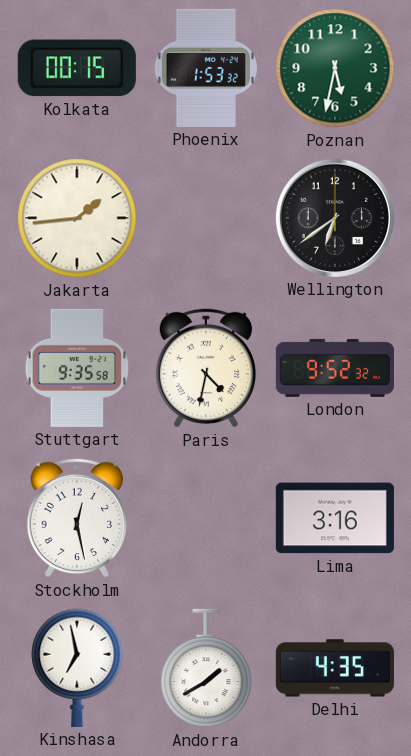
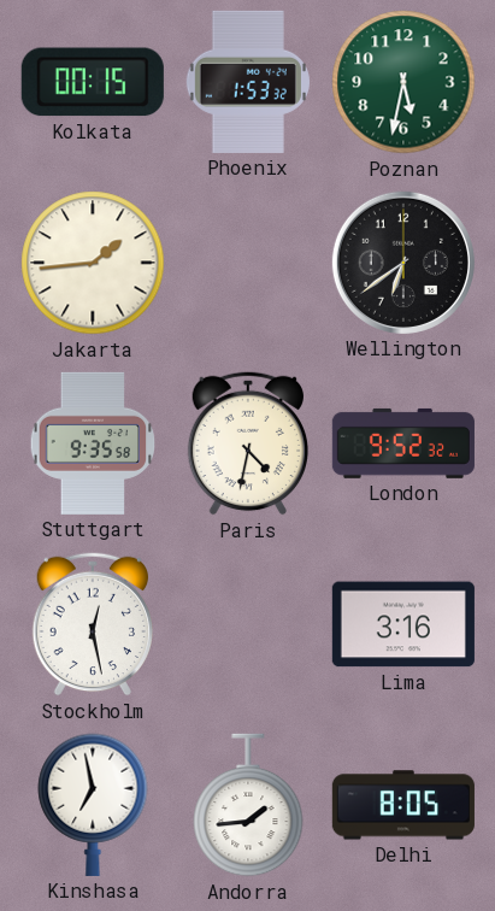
Andorra: 1:40 -> 1:44 (248, 805)
Delhi: 4:35 -> 8:05 (403, 805)
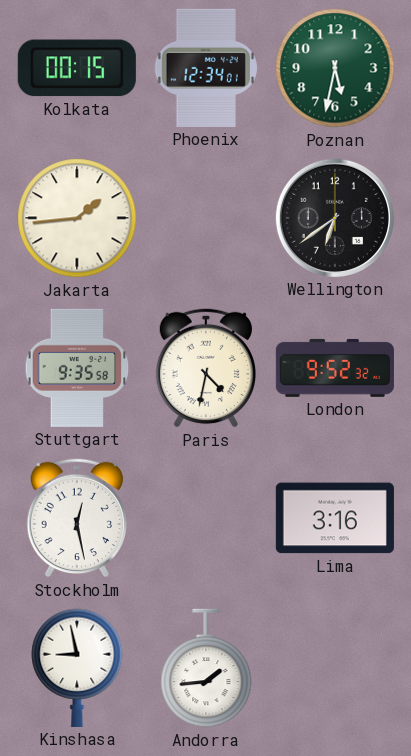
Phoenix: 1:53 -> 12:34 (206, 68)
Kinshasa: 6:58 -> 8:58 (77, 668)
Delhi: 8:05 -> none (403, 805)
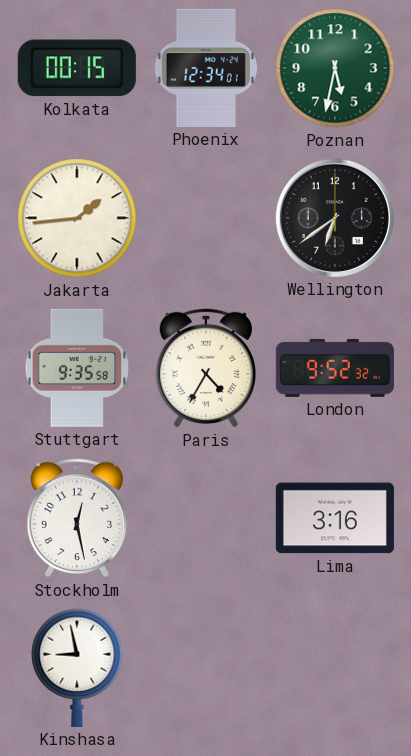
Paris: 4:32 -> 4:35 (205, 368)
Andorra: 1:44 -> none (206, 668)
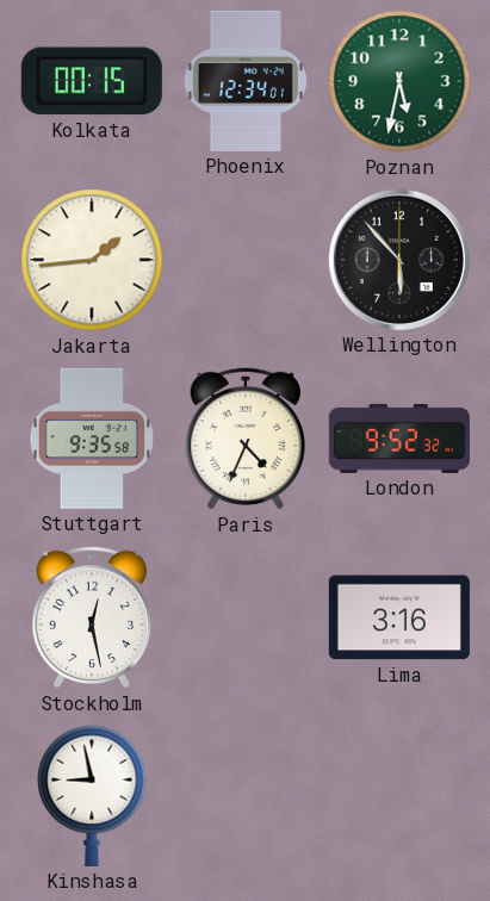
Wellington: 6:39 -> 5:53 (399, 260)
Paris: 4:35 -> 4:34 (244, 439)
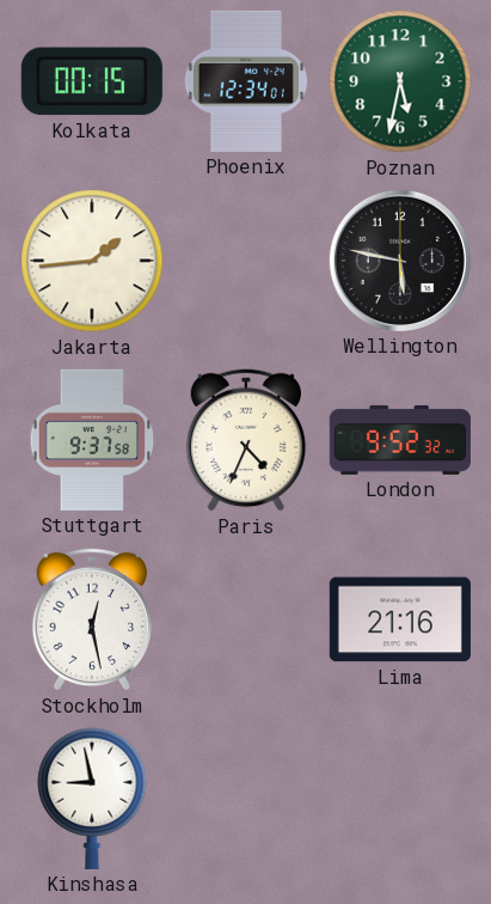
Wellington: 5:53 -> 5:47 (400, 261)
Stuttgart: 9:35 -> 9:37 (92, 440)
Lima: 3:16 -> 21:16 (400, 619)
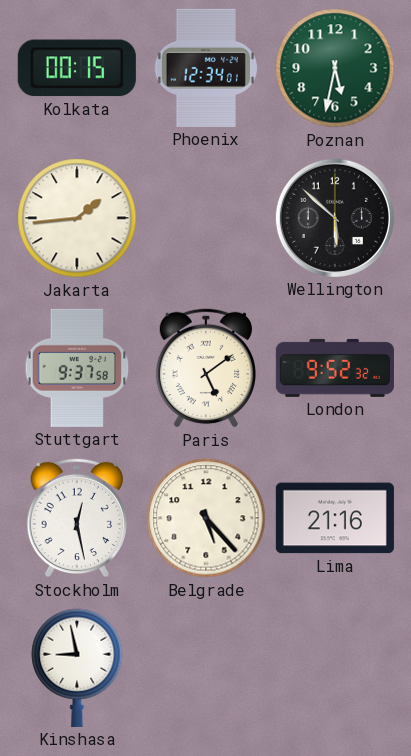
Wellington: 5:47 -> 5:52 (335, 218)
Paris: 4:34 -> 5:09 (205, 368)
Belgrade: none -> 5:23 (206, 518)
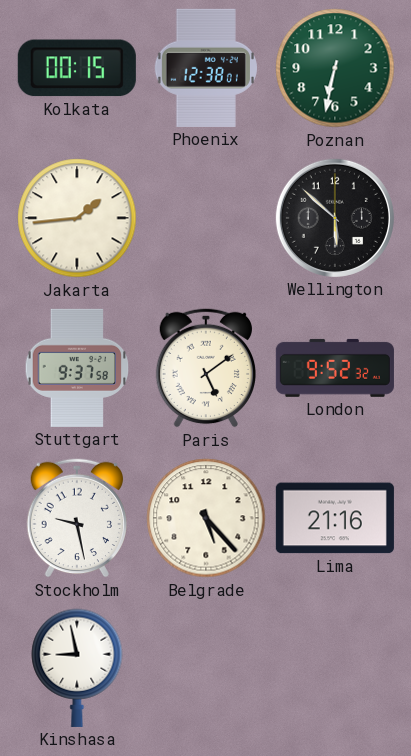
Phoenix: 12:34 -> 12:38 (206, 68)
Poznan: 5:32 -> 6:32 (335, 68)
Stockholm: 12:28 -> 9:28 (76, 518)
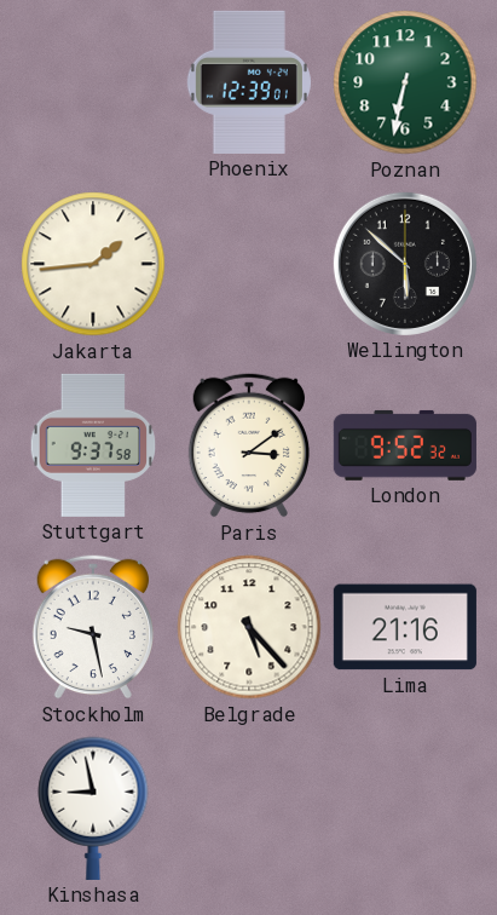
Kolkata: 00:15 -> none (77, 68)
Phoenix: 12:38 -> 12:39 (249, 82)
Paris: 5:09 -> 3:09 (248, 445)
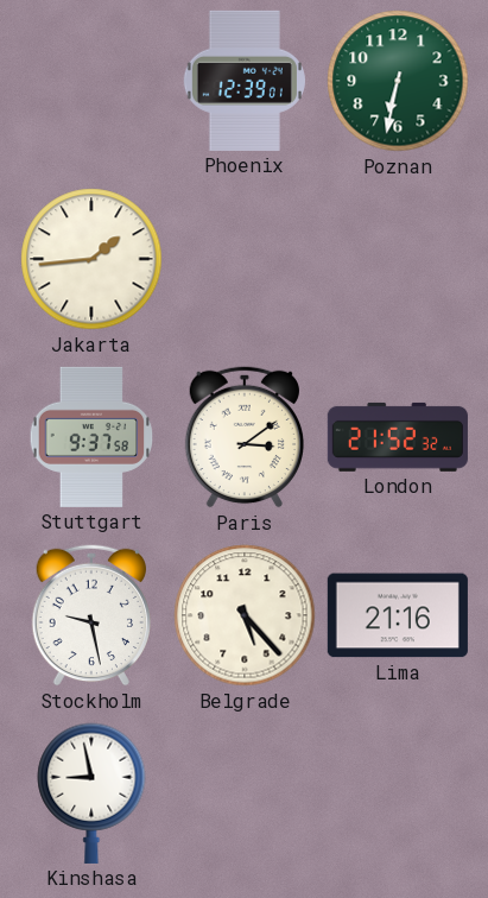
Wellington: 5:52 -> none (405, 264)
London: 9:52 -> 21:52 (398, 437)
